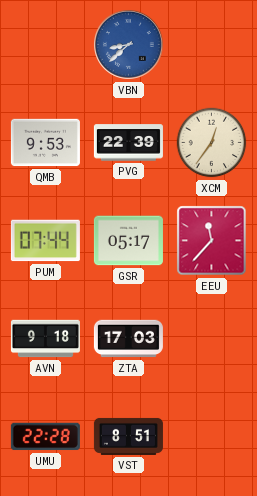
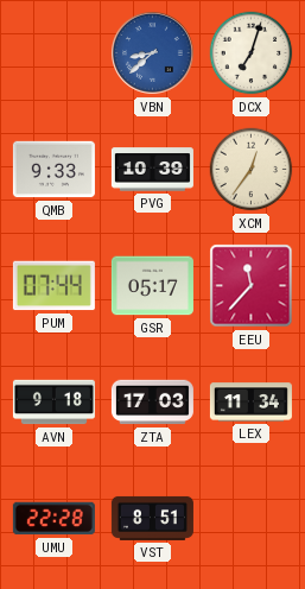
DCX: none -> 7:03 (252, 53)
QMB: 9:53 -> 9:33 (53, 170)
PVG: 22:39 -> 10:39 (152, 170)
LEX: none -> 11:34 (250, 403)
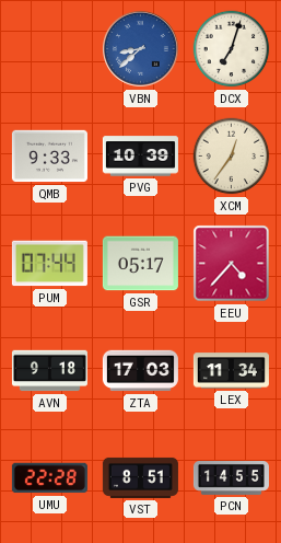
EEU: 11:37 -> 4:37 (232, 264)
PCN: none -> 14:55 (231, 478)
